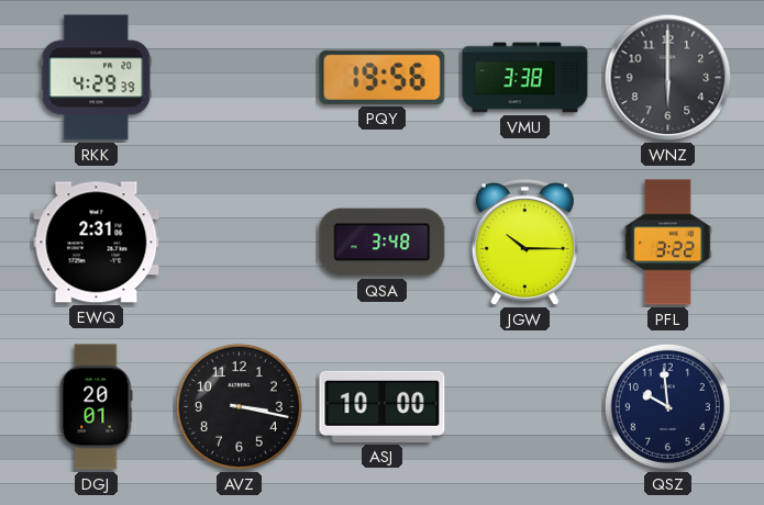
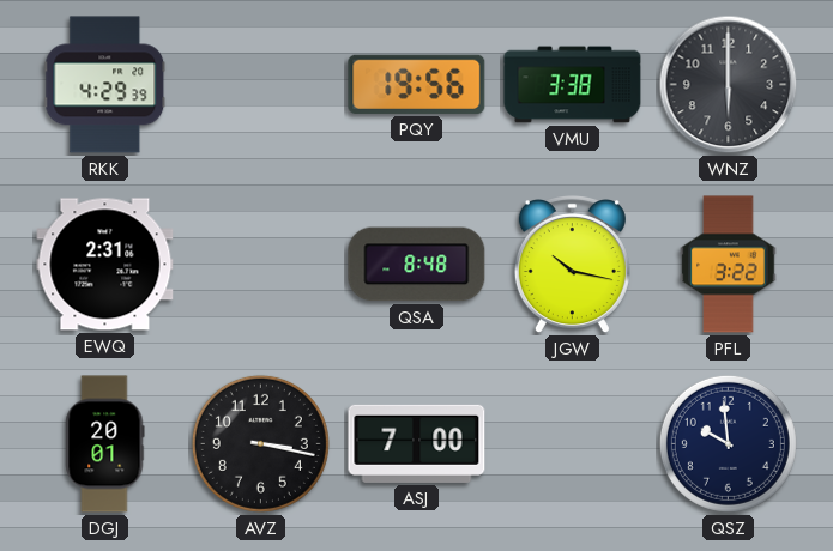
QSA: 3:48 -> 8:48 (417, 265)
JGW: 10:15 -> 10:17 (572, 266)
ASJ: 10:00 -> 7:00 (417, 443)
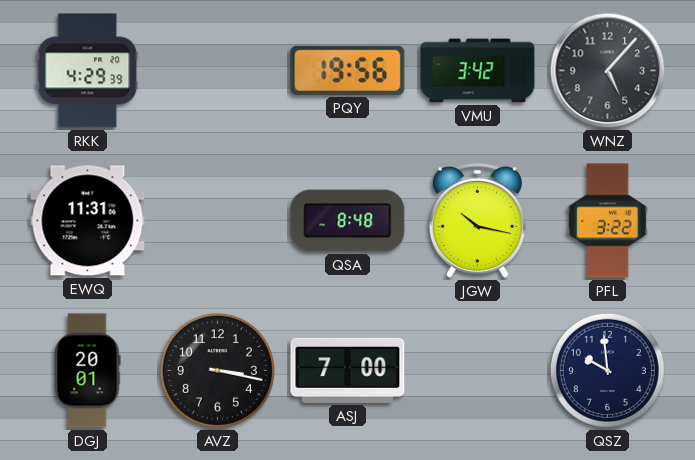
VMU: 3:38 -> 3:42 (478, 71)
WNZ: 6:00 -> 5:07 (608, 71)
EWQ: 2:31 -> 11:31 (88, 221)
